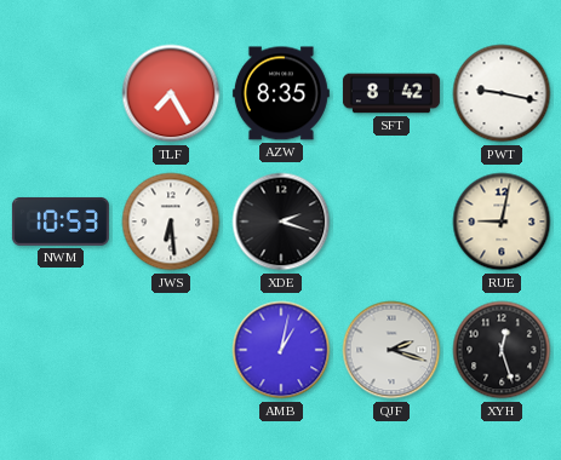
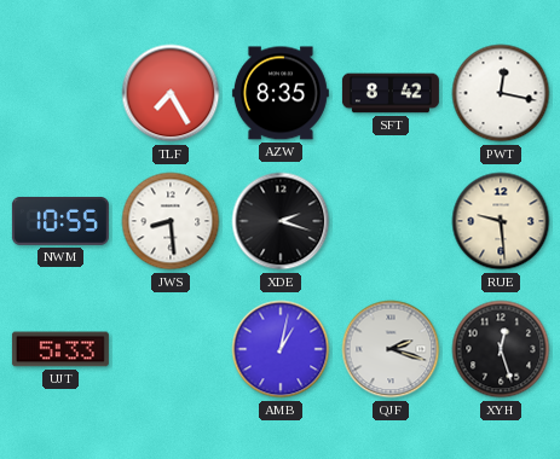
PWT: 9:17 -> 12:17 (501, 93)
NWM: 10:53 -> 10:55 (60, 221)
JWS: 6:29 -> 8:29 (171, 221)
RUE: 9:02 -> 9:29 (501, 221)
UJT: none -> 5:33 (60, 349)
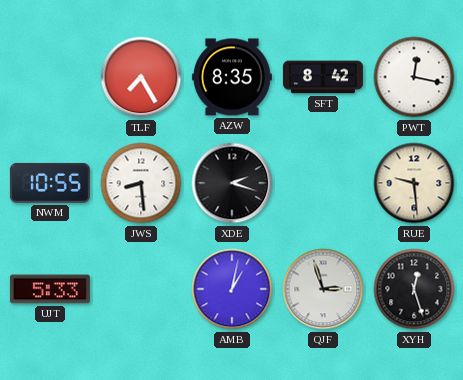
QJF: 2:18 -> 2:57 (323, 289)
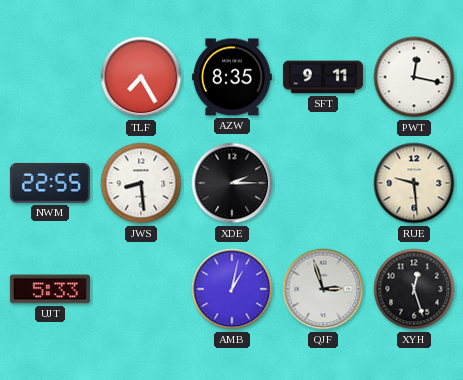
SFT: 8:42 -> 9:11 (323, 77)
NWM: 10:55 -> 22:55 (50, 183)
XDE: 2:18 -> 2:15 (232, 183)
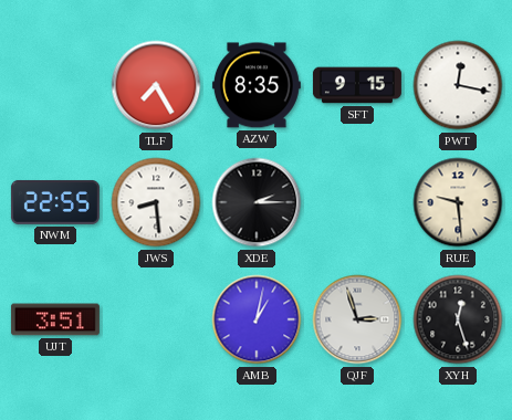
SFT: 9:11 -> 9:15 (357, 85)
UJT: 5:33 -> 3:51 (55, 319)
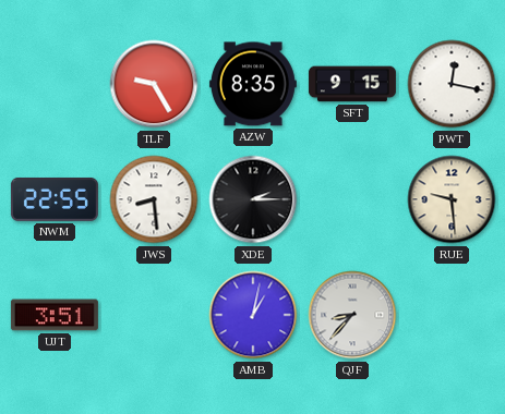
TLF: 7:25 -> 9:25 (154, 84)
QJF: 2:57 -> 8:37 (352, 315)
XYH: 12:27 -> none (458, 319)
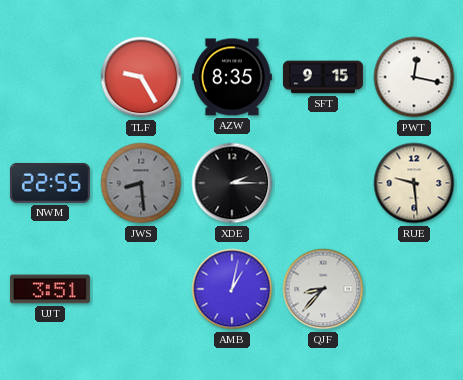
JWS dial: white -> grey (141, 183)
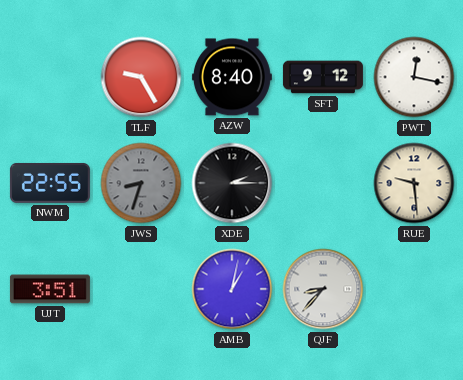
AZW: 8:35 -> 8:40 (232, 77)
SFT: 9:15 -> 9:12 (323, 77)
JWS: 8:29 -> 8:33 (141, 183)
